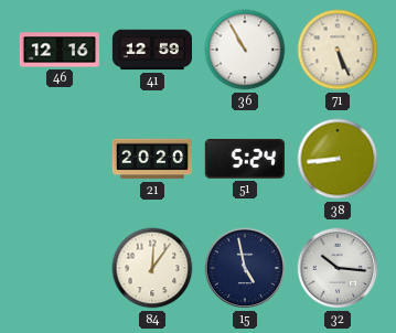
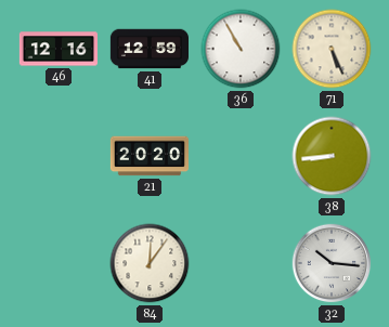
51: 5:24 -> none (245, 159)
15: 4:58 -> none (245, 268)
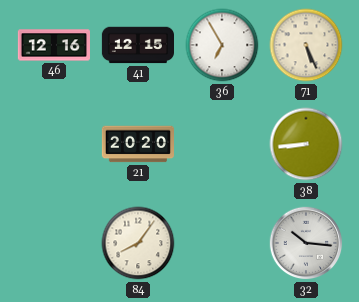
41: 12:59 -> 12:15 (137, 45)
36: 10:55 -> 6:55 (222, 45)
84: 12:06 -> 8:06 (138, 243)
